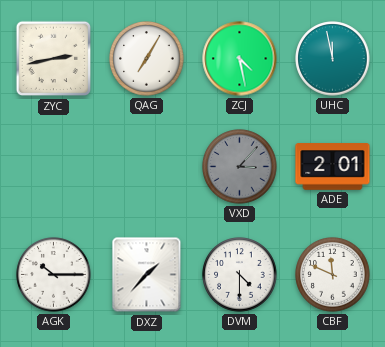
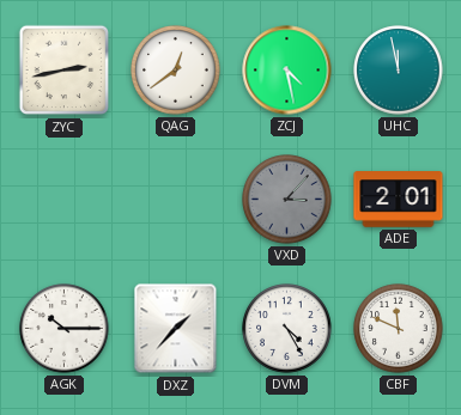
QAG: 7:05 -> 12:39 (176, 71)
DVM: 4:30 -> 4:25 (287, 329)
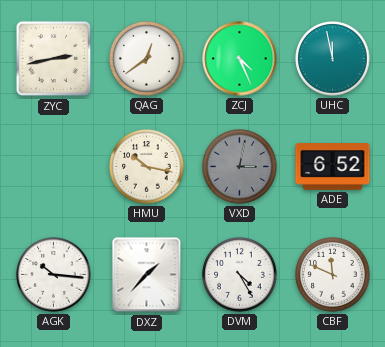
ZCJ: 4:28 -> 4:26 (240, 59)
HMU: none -> 10:17 (147, 167)
VXD: 3:07 -> 3:02 (240, 167)
ADE: 2:01 -> 6:52 (333, 167)
AGK: 10:15 -> 10:16 (54, 275)
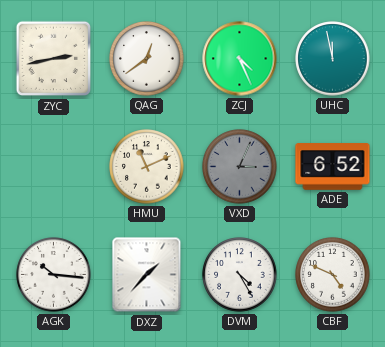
HMU: 10:17 -> 11:11 (147, 167)
VXD: 3:02 -> 3:04 (240, 167)
CBF: 11:49 -> 4:49 (333, 275)
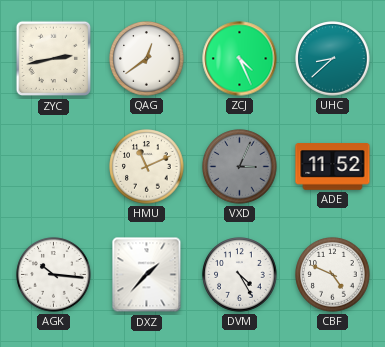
UHC: 11:58 -> 8:38 (333, 59)
ADE: 6:52 -> 11:52 (333, 167)
